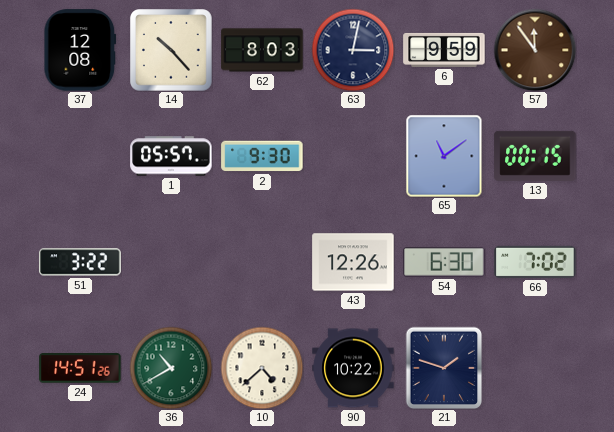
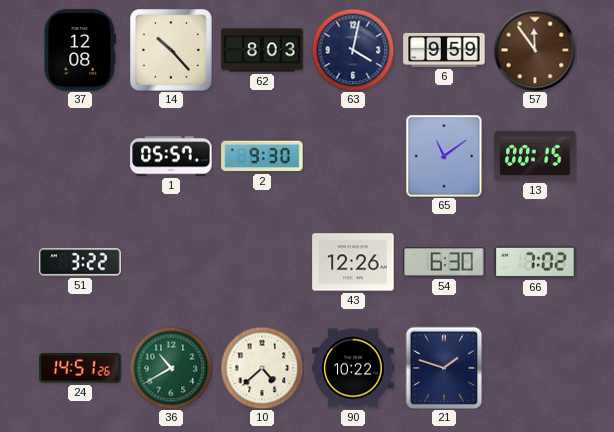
63: 3:02 -> 4:02 (353, 50)
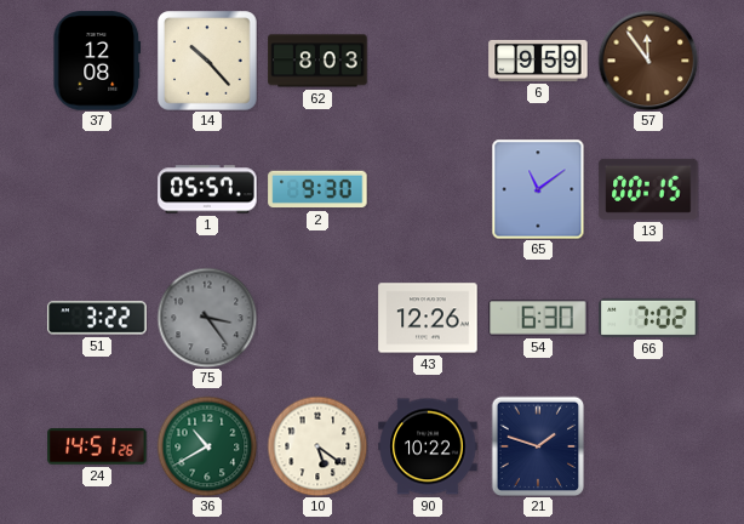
63: 4:02 -> none (353, 50)
75: none -> 3:24 (207, 318)
10: 4:38 -> 5:21 (317, 446)
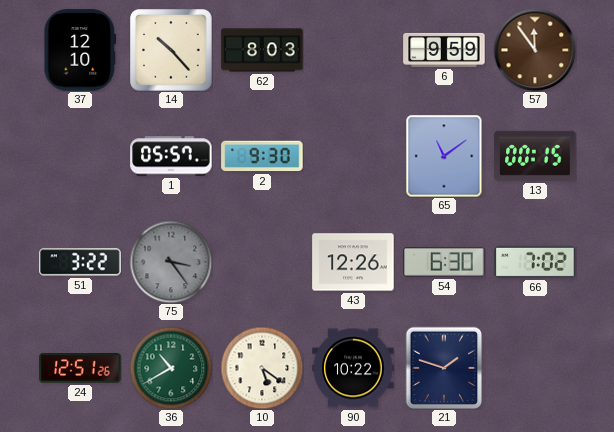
37: 12:08 -> 12:10 (80, 50)
24: 14:51 -> 12:51 (80, 369)
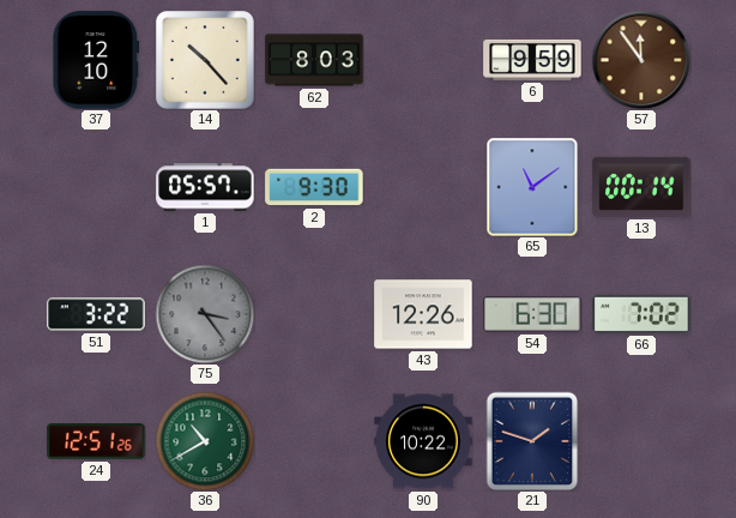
13: 00:15 -> 00:14 (641, 187)
10: 5:21 -> none (262, 368)
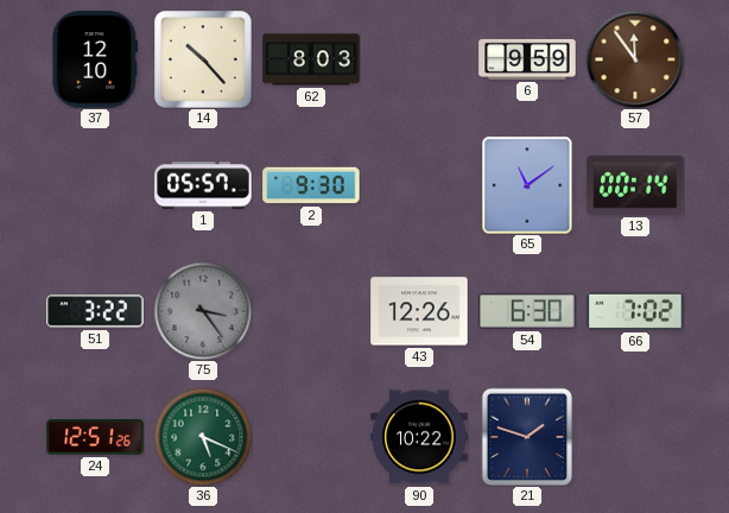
36: 10:40 -> 5:19 (203, 437)
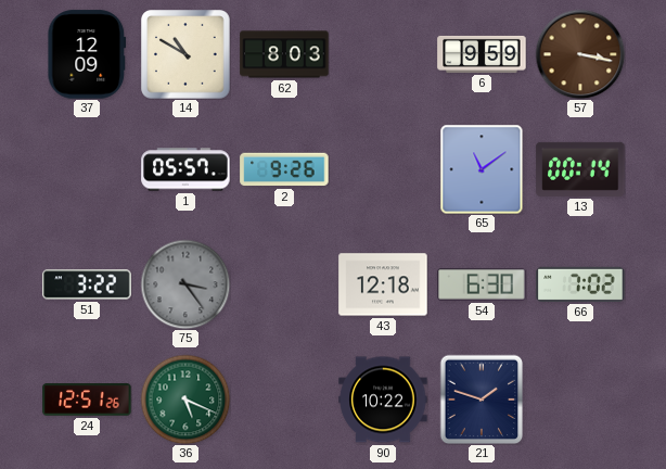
37: 12:10 -> 12:09 (87, 54)
14: 10:23 -> 10:50 (185, 54)
57: 11:54 -> 3:17 (580, 54)
2: 9:30 -> 9:26 (284, 169)
43: 12:26 -> 12:18 (383, 284)
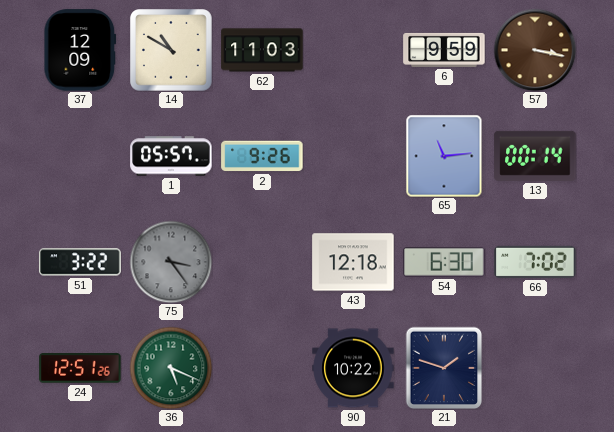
62: 8:03 -> 11:03 (262, 50)
65: 11:09 -> 11:14 (444, 156)
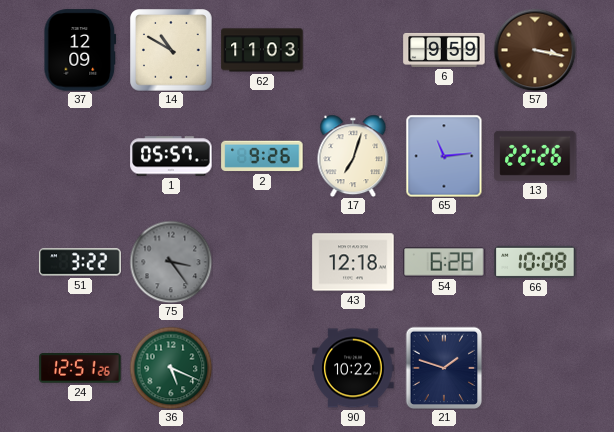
17: none -> 7:03 (353, 156)
13: 00:14 -> 22:26 (535, 156)
54: 6:30 -> 6:28 (444, 263)
66: 7:02 -> 10:08 (535, 262)
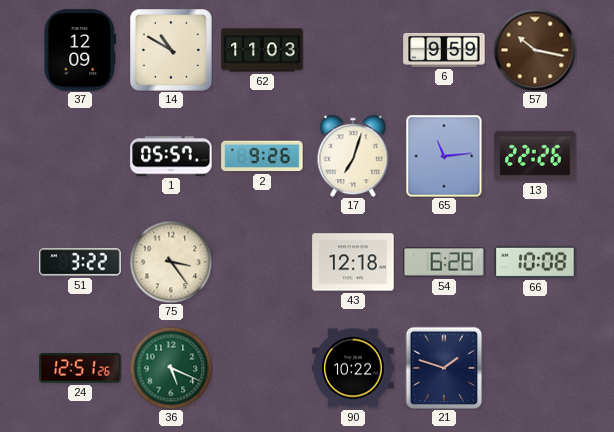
57: 3:17 -> 10:17 (535, 50)
75 dial: grey -> cream (171, 262)
